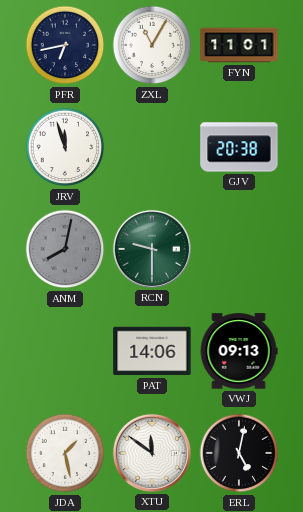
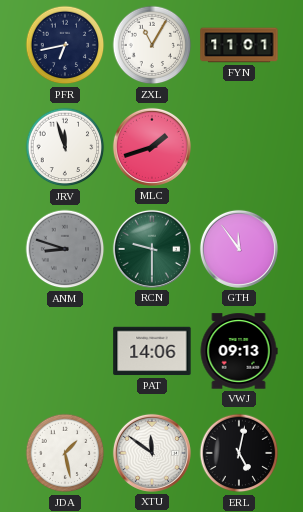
MLC: none -> 1:42 (152, 147)
GJV: 20:38 -> none (239, 147)
ANM: 8:02 -> 8:48 (65, 249)
GTH: none -> 11:54 (239, 249)
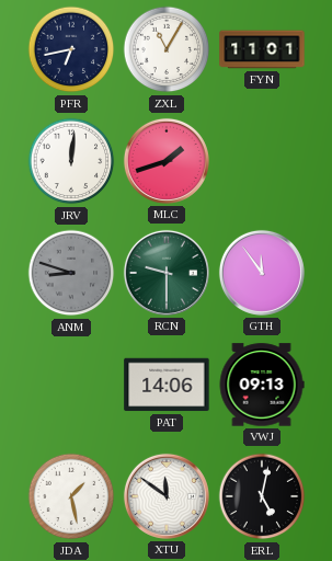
JRV: 11:57 -> 12:01 (71, 161)
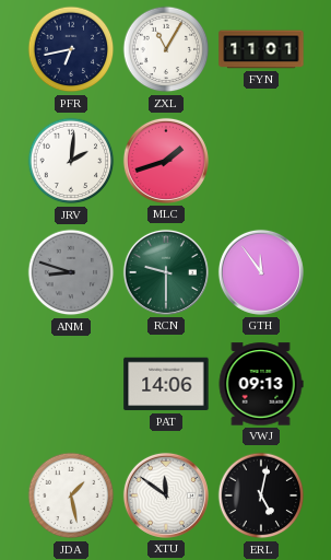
JRV: 12:01 -> 2:01 (71, 161)
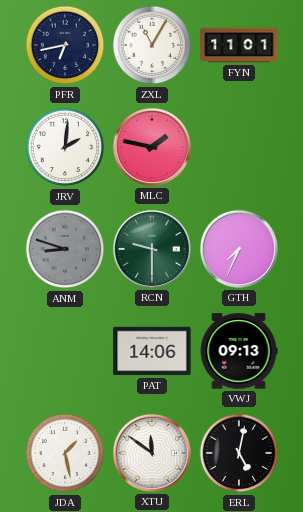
MLC: 1:42 -> 1:47 (152, 147)
GTH: 11:54 -> 7:34 (239, 249)
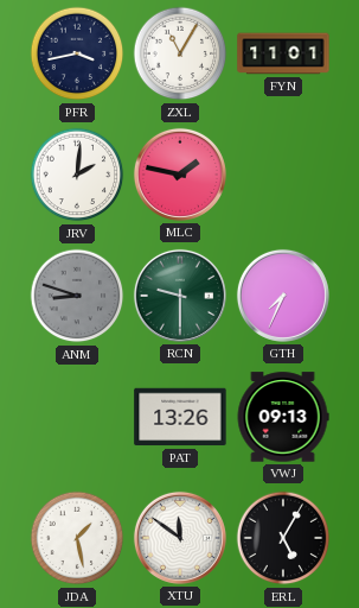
PFR: 6:43 -> 3:43 (77, 53)
PAT: 14:06 -> 13:26 (180, 417)
ERL: 5:02 -> 5:05 (283, 538)
